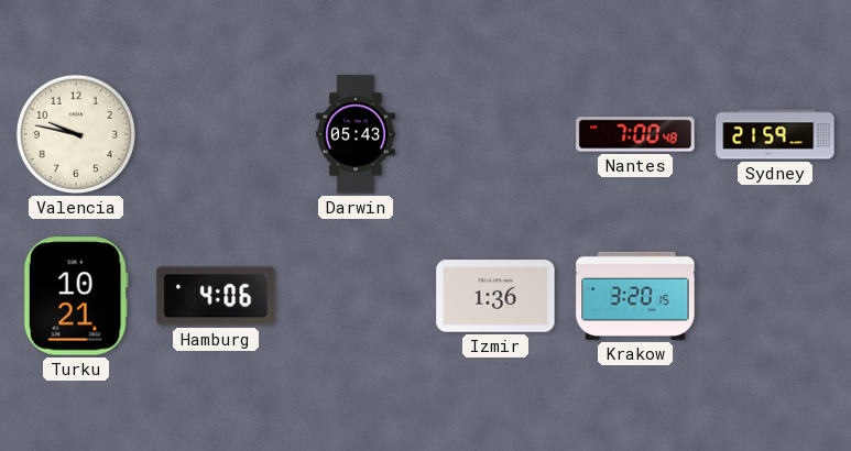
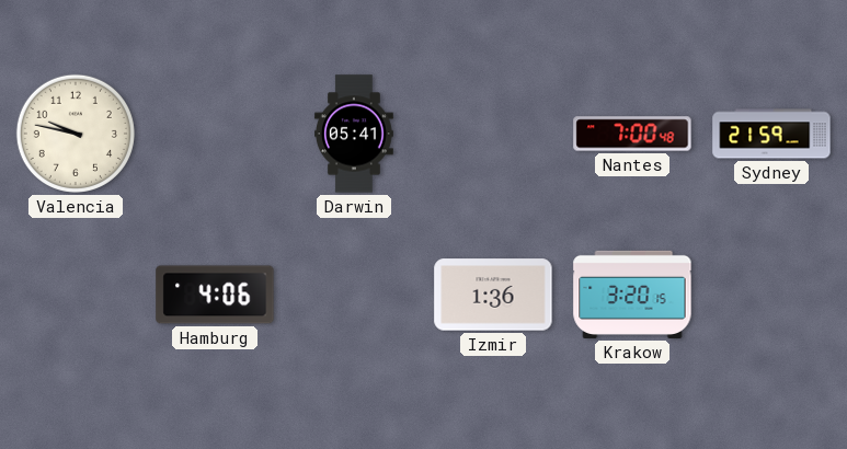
Darwin: 05:43 -> 05:41 (354, 134)
Turku: 10:21 -> none (76, 296)
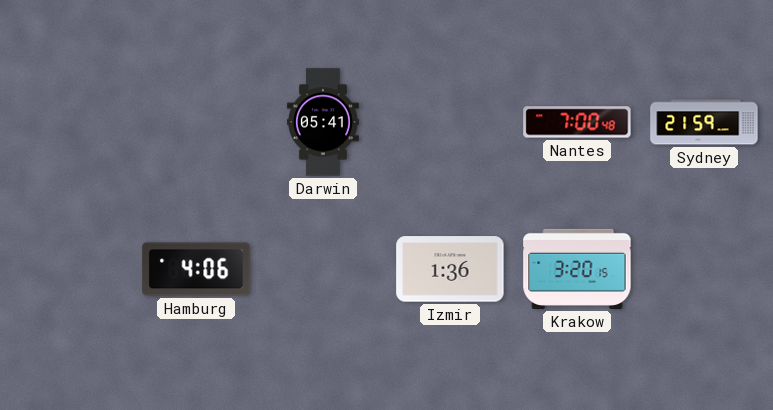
Valencia: 9:47 -> none (76, 134)
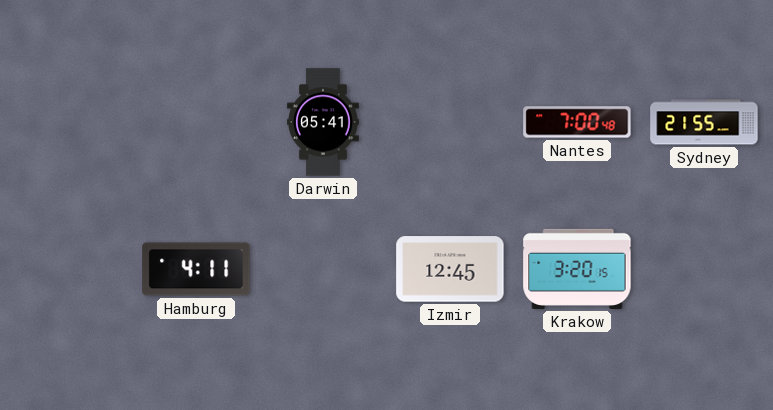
Sydney: 21:59 -> 21:55 (704, 122)
Hamburg: 4:06 -> 4:11 (196, 269)
Izmir: 1:36 -> 12:45 (450, 269)
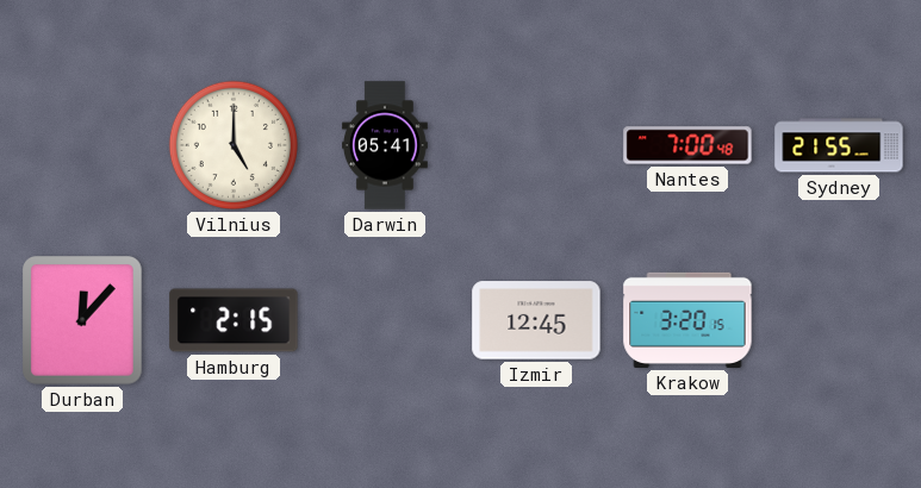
Vilnius: none -> 5:00 (234, 145)
Durban: none -> 12:07 (83, 321)
Hamburg: 4:11 -> 2:15 (234, 320)
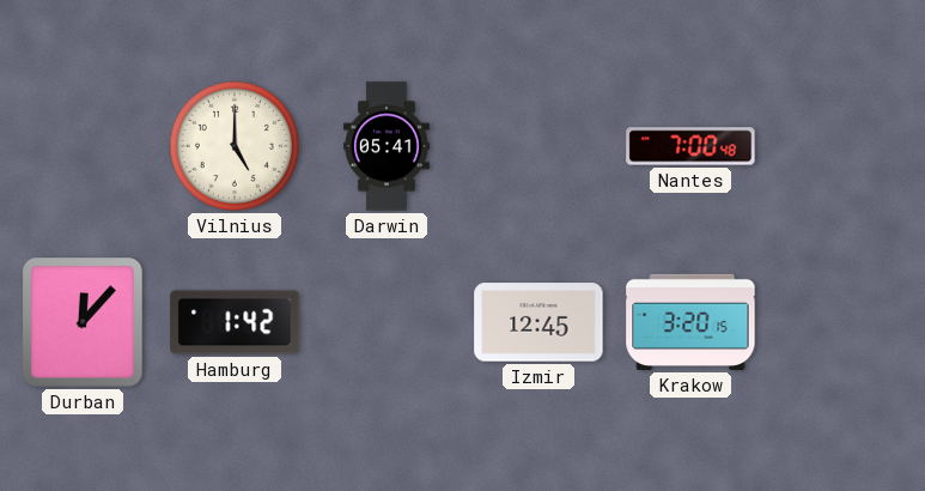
Sydney: 21:55 -> none (839, 145)
Hamburg: 2:15 -> 1:42 (235, 322)
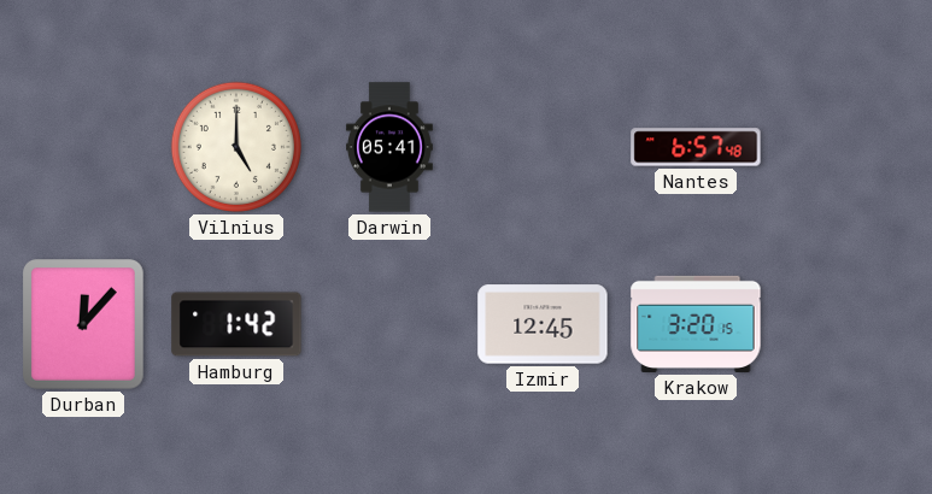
Nantes: 7:00 -> 6:57 (696, 147)
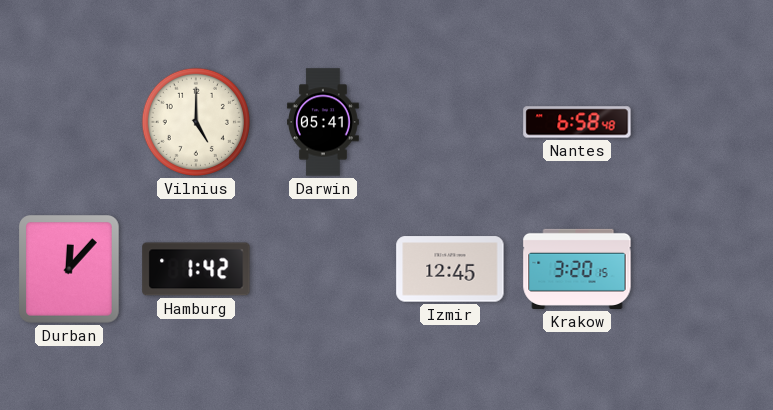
Nantes: 6:57 -> 6:58 (577, 122)
